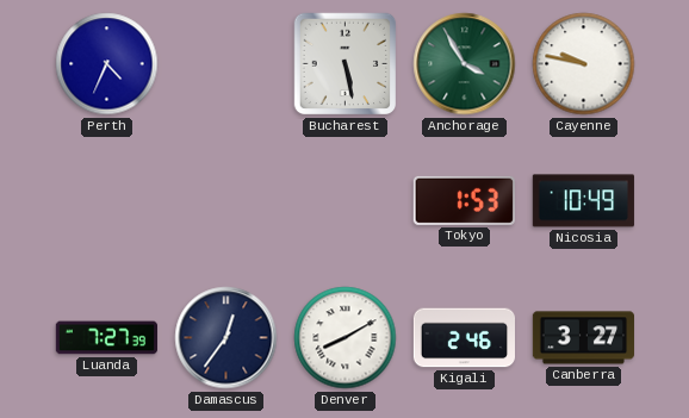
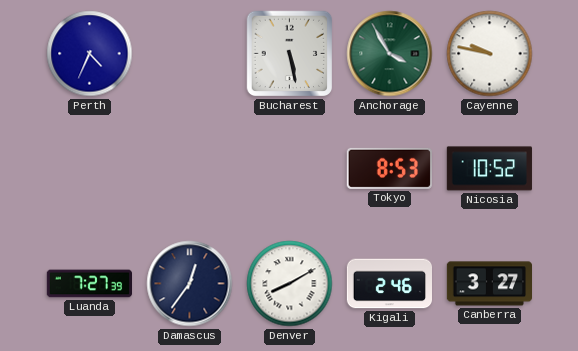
Tokyo: 1:53 -> 8:53 (389, 168)
Nicosia: 10:49 -> 10:52 (489, 169)
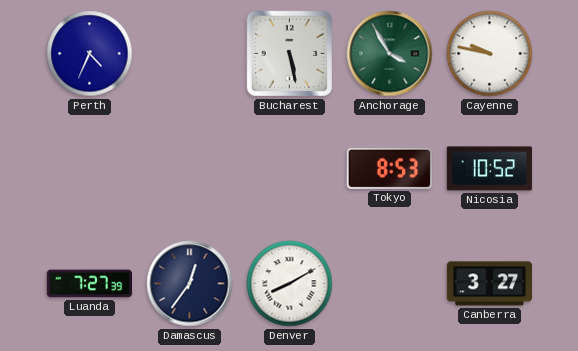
Kigali: 2:46 -> none (389, 284)
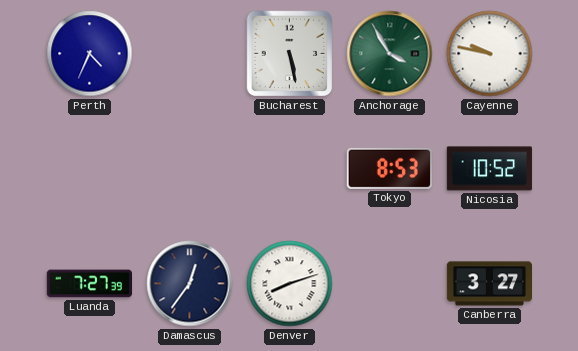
Denver: 8:10 -> 8:12 (290, 284)
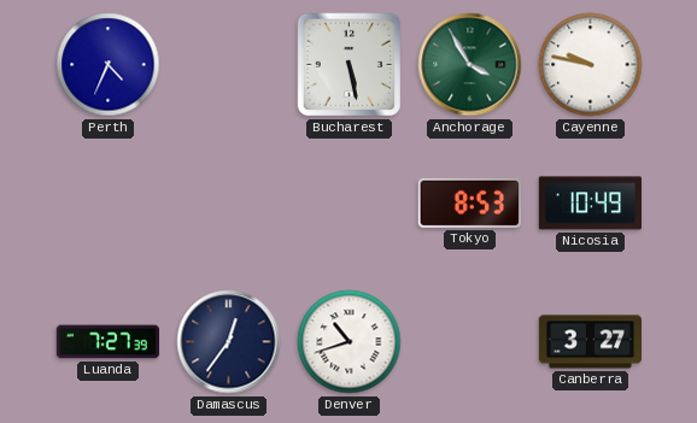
Nicosia: 10:52 -> 10:49 (590, 204)
Denver: 8:12 -> 10:42 (350, 342)
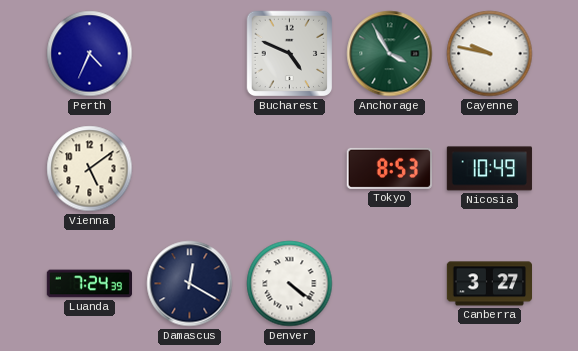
Bucharest: 5:28 -> 4:49 (290, 54)
Vienna: none -> 5:09 (90, 169)
Luanda: 7:27 -> 7:24 (89, 284)
Damascus: 12:36 -> 12:20 (190, 284)
Denver: 10:42 -> 4:21 (290, 284)
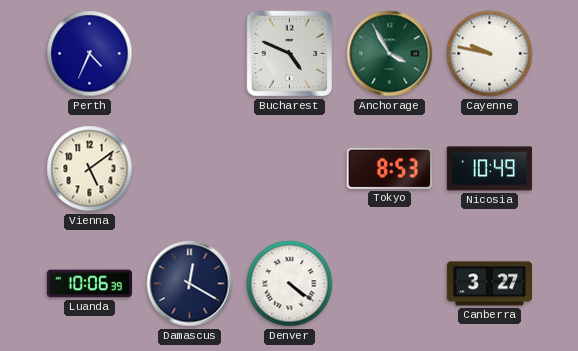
Luanda: 7:24 -> 10:06 (89, 284)
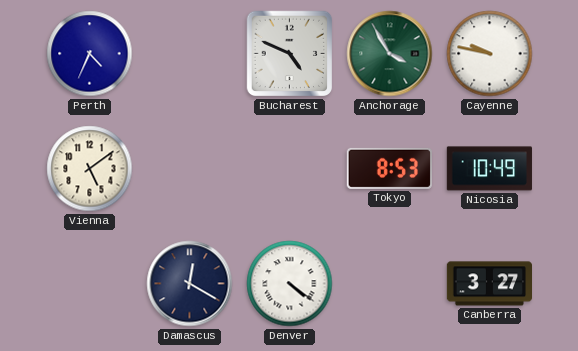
Luanda: 10:06 -> none (89, 284)
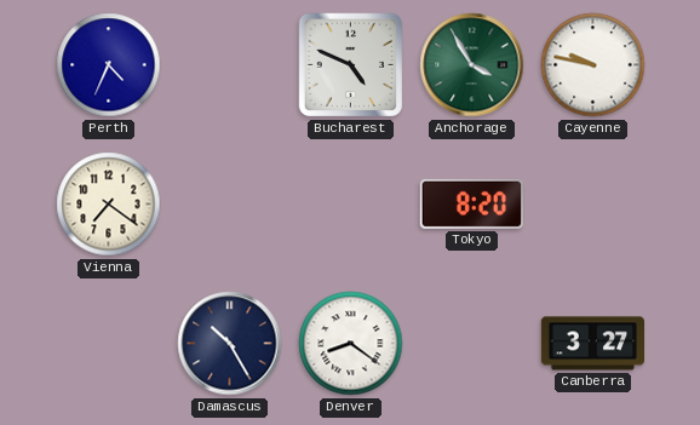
Vienna: 5:09 -> 7:21 (109, 205)
Tokyo: 8:53 -> 8:20 (471, 203)
Nicosia: 10:49 -> none (489, 169)
Damascus: 12:20 -> 10:25 (230, 344)
Denver: 4:21 -> 8:21 (351, 344)
